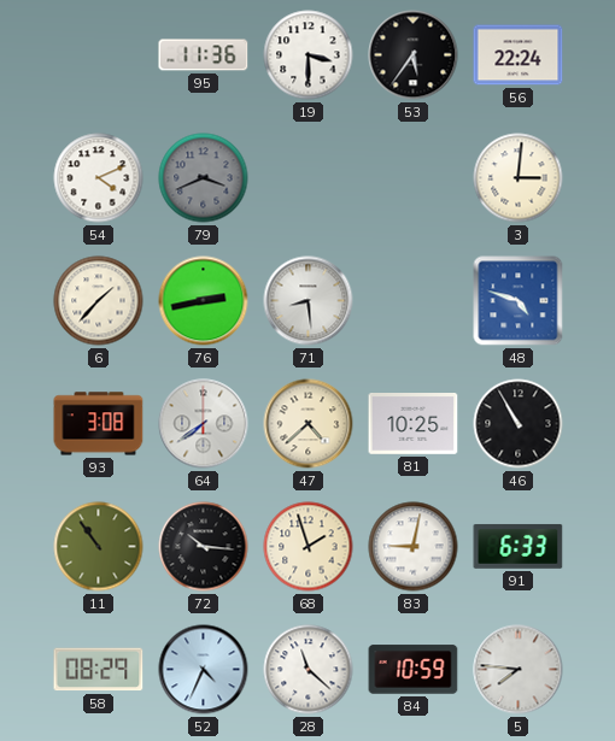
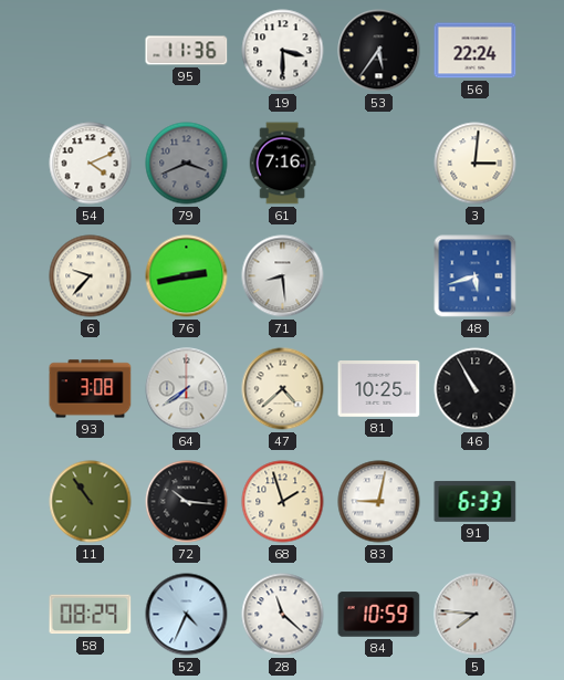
61: none -> 7:16 (282, 164)
6: 1:37 -> 9:37 (91, 276)
48: 4:48 -> 5:42 (476, 276)
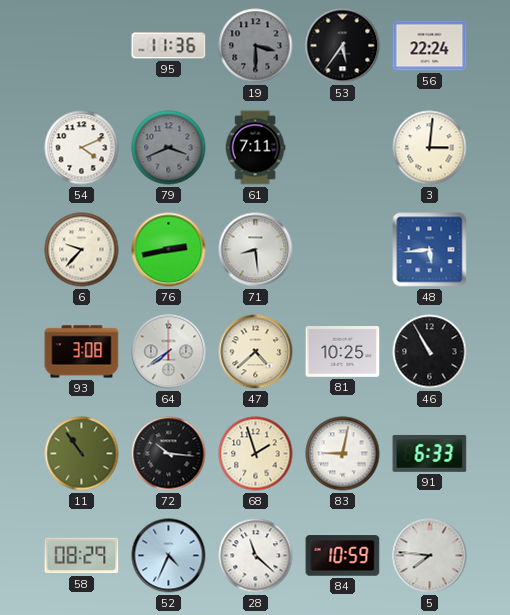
19 dial: white -> grey (256, 46)
61: 7:16 -> 7:11 (255, 148)
48: 5:42 -> 5:44 (430, 250)
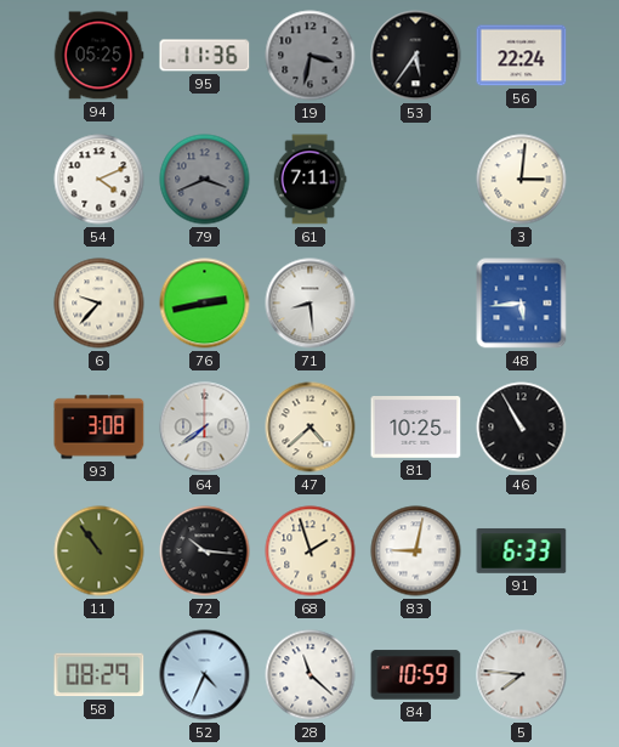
94: none -> 05:25 (98, 56)
19: 3:30 -> 3:32 (311, 56)
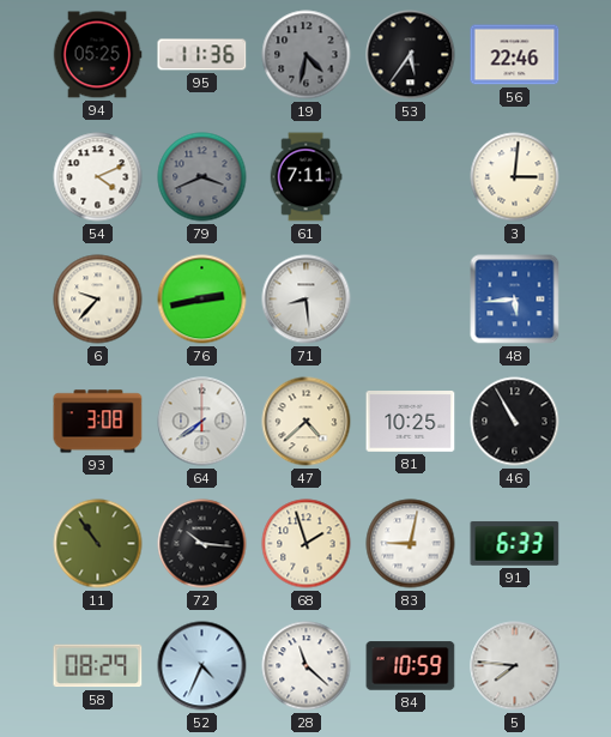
19: 3:32 -> 4:32 (307, 55)
56: 22:24 -> 22:46 (515, 55)
